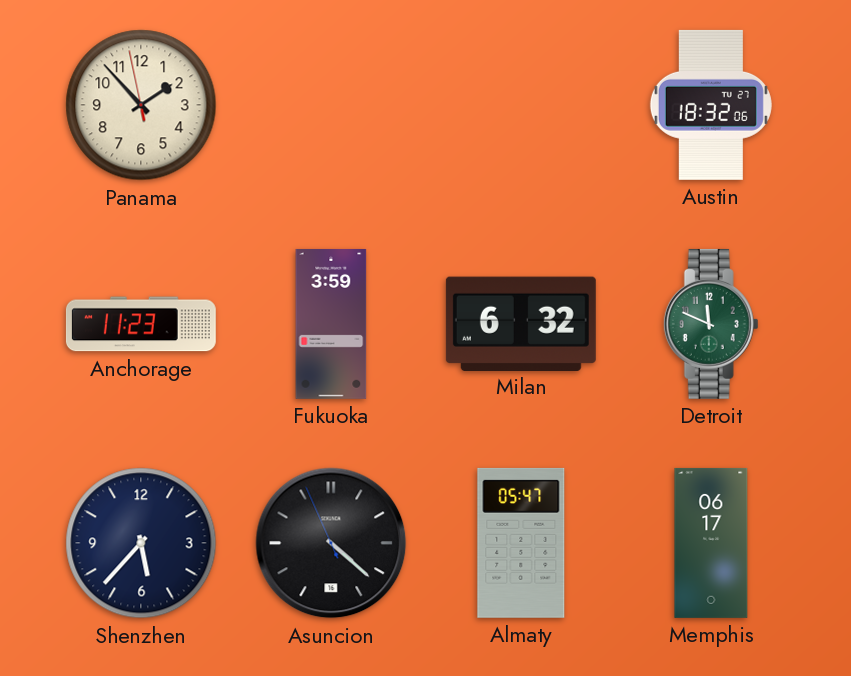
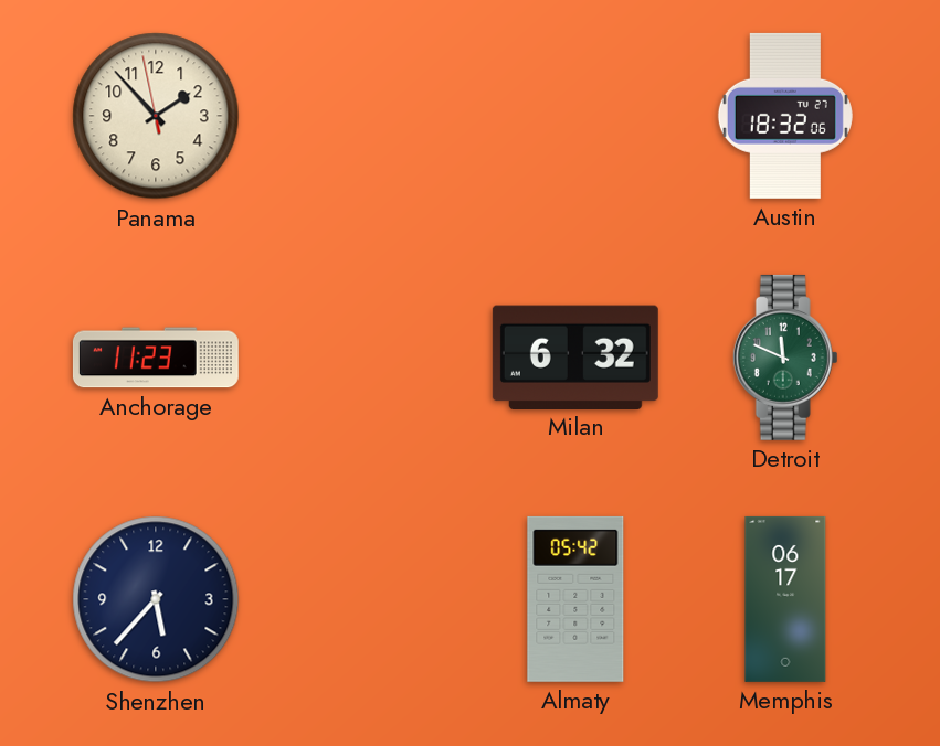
Fukuoka: 3:59 -> none (331, 324)
Asuncion: 4:21 -> none (331, 543)
Almaty: 05:47 -> 05:42 (575, 599)
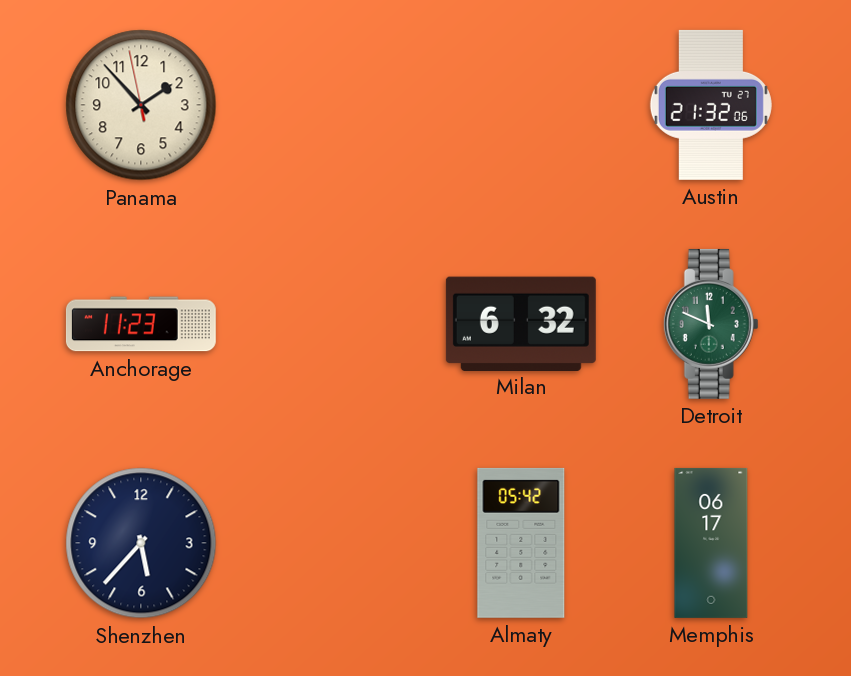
Austin: 18:32 -> 21:32 (711, 105)
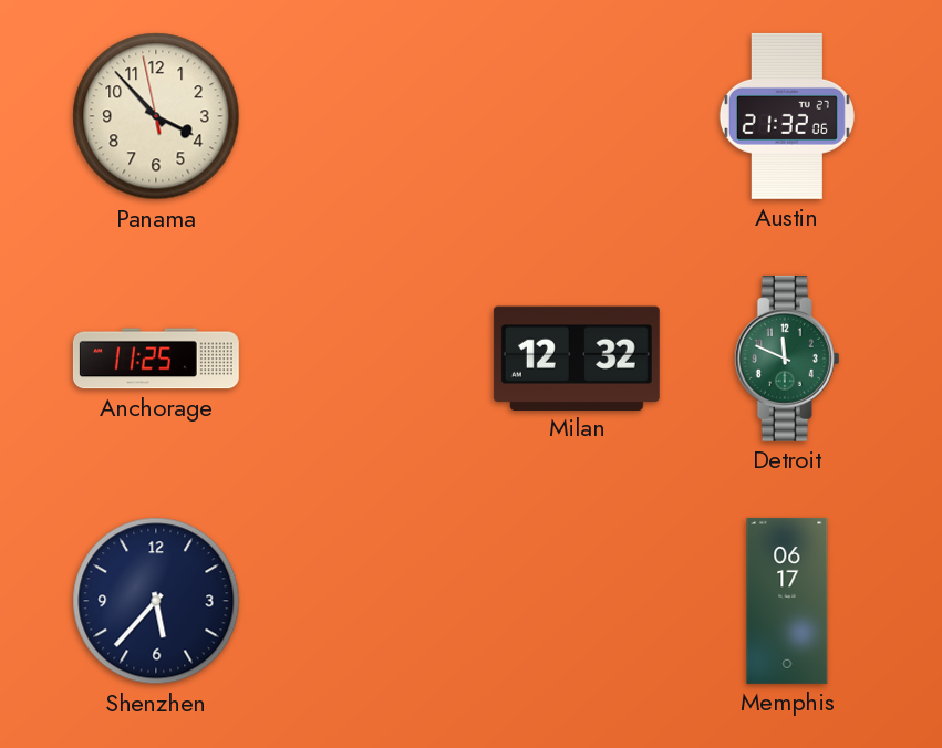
Panama: 1:52 -> 3:52 (156, 116)
Anchorage: 11:23 -> 11:25 (156, 359)
Milan: 6:32 -> 12:32 (577, 357)
Almaty: 05:42 -> none (521, 543)
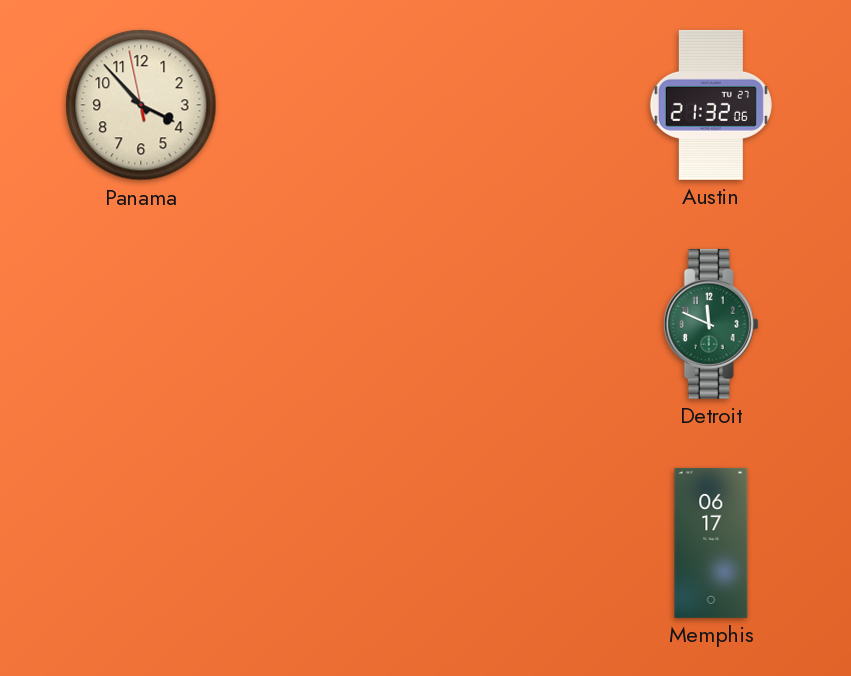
Anchorage: 11:25 -> none (156, 359)
Milan: 12:32 -> none (577, 357)
Shenzhen: 5:37 -> none (156, 601)
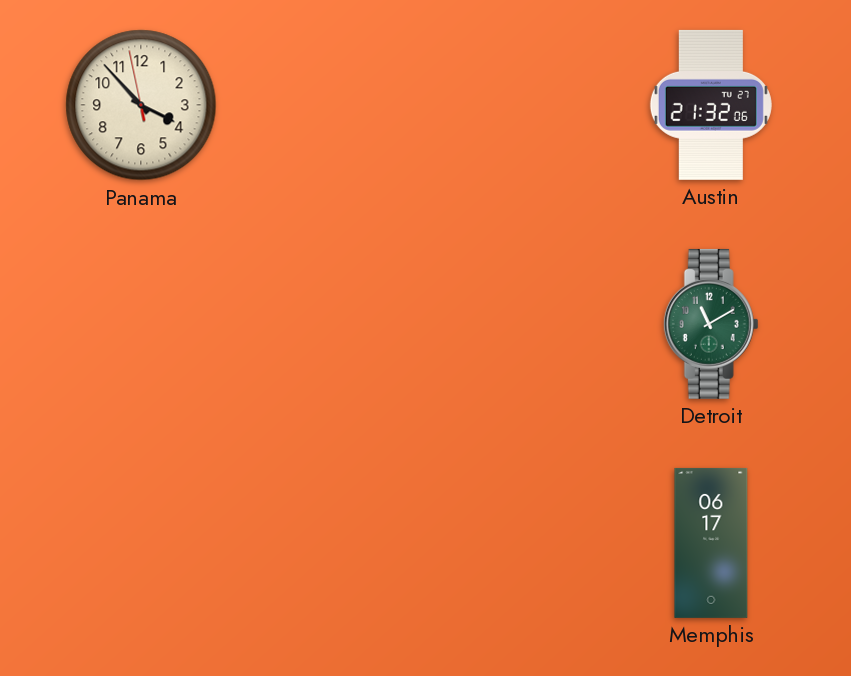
Detroit: 11:49 -> 11:10 (711, 324)
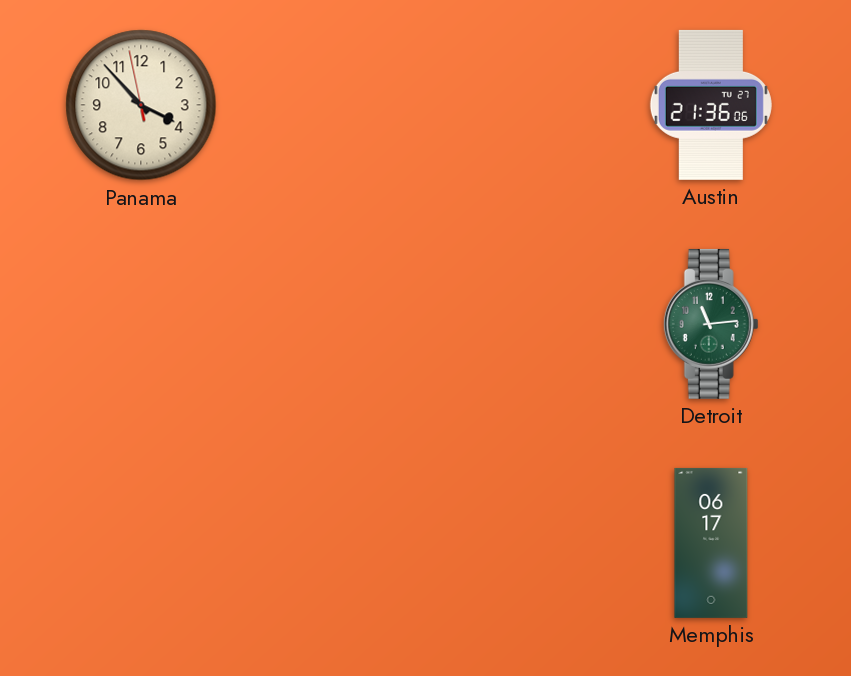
Austin: 21:32 -> 21:36 (711, 105)
Detroit: 11:10 -> 11:14 (711, 324)
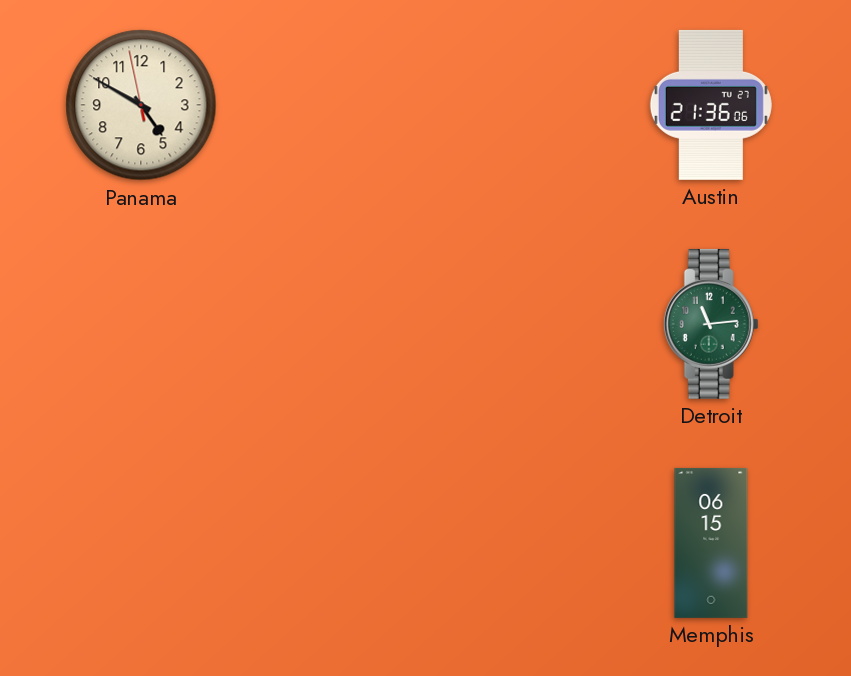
Panama: 3:52 -> 4:49 (141, 105)
Memphis: 06:17 -> 06:15 (711, 543)
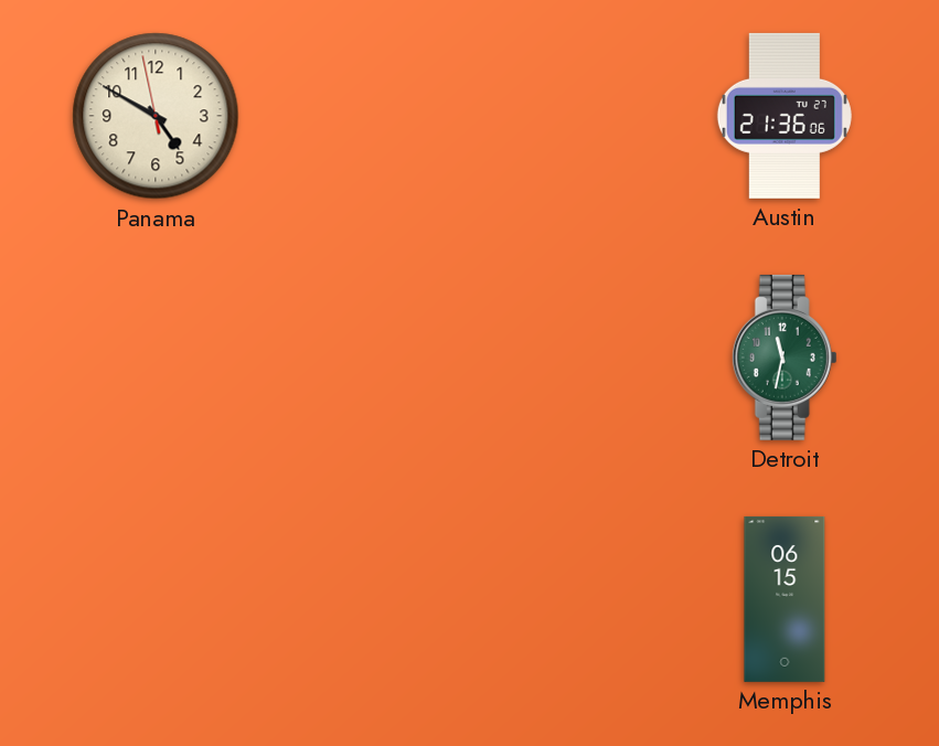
Detroit: 11:14 -> 11:32 (785, 358)
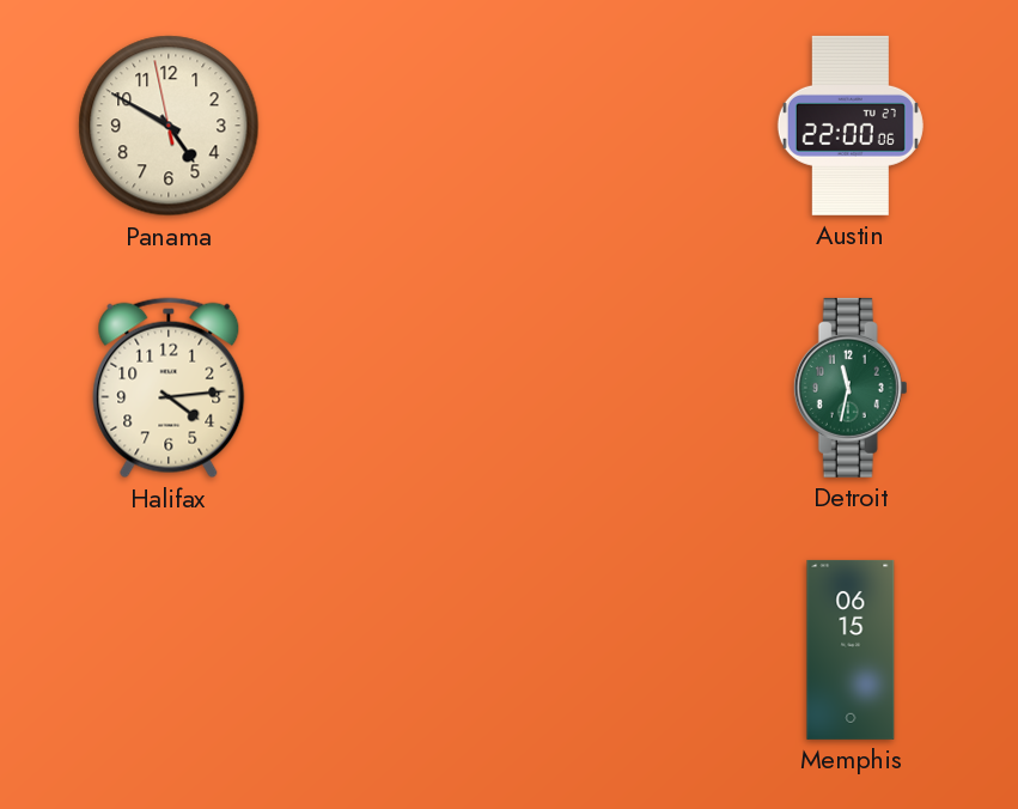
Austin: 21:36 -> 22:00 (851, 126)
Halifax: none -> 4:14 (169, 388)
